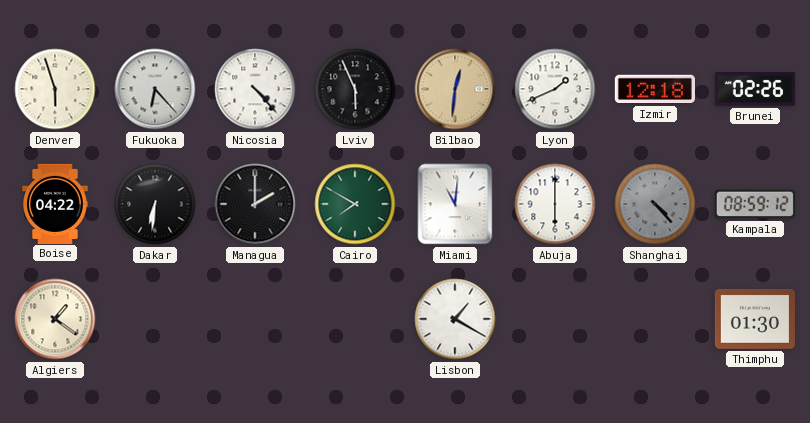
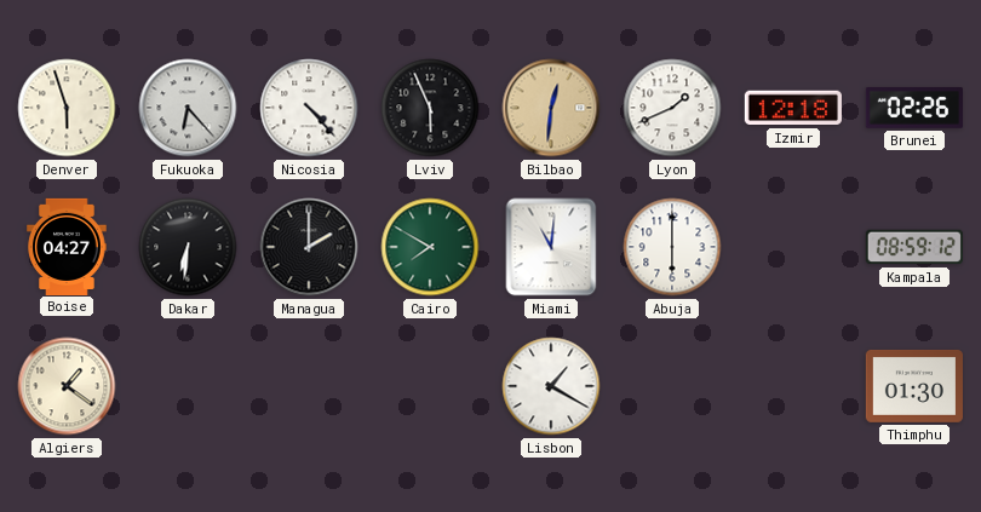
Boise: 04:22 -> 04:27 (67, 246)
Shanghai: 4:23 -> none (655, 204)
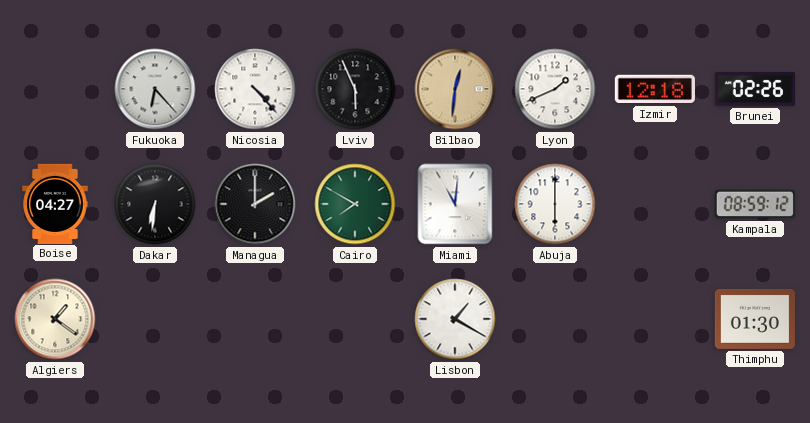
Denver: 5:57 -> none (67, 108)
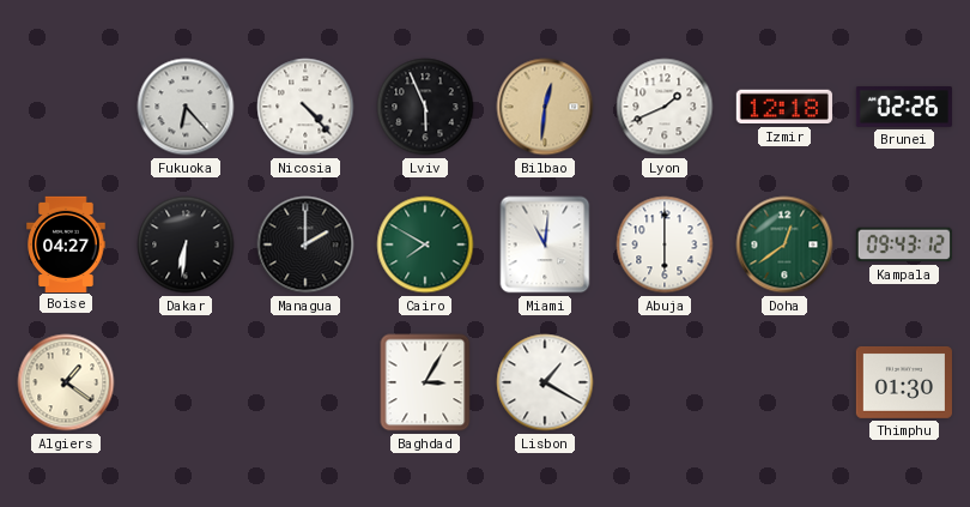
Doha: none -> 12:39 (784, 245)
Kampala: 08:59 -> 09:43 (904, 245)
Baghdad: none -> 3:05 (425, 382)
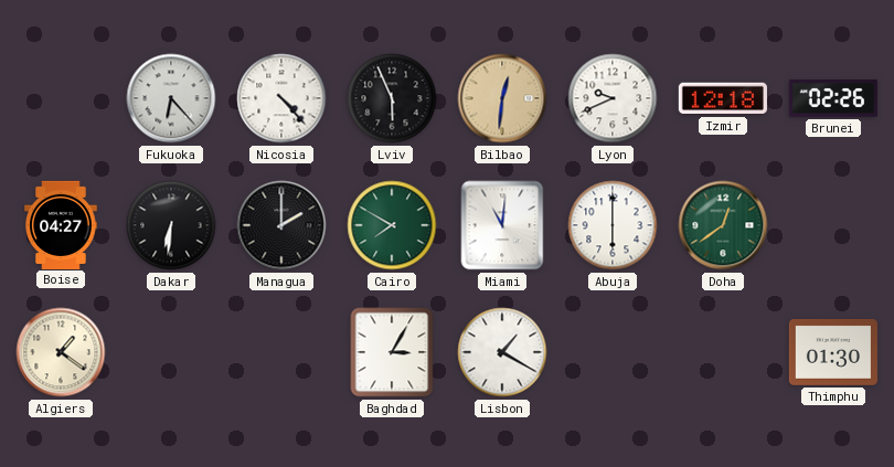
Lyon: 1:41 -> 9:41 (613, 98)
Kampala: 09:43 -> none (904, 245)
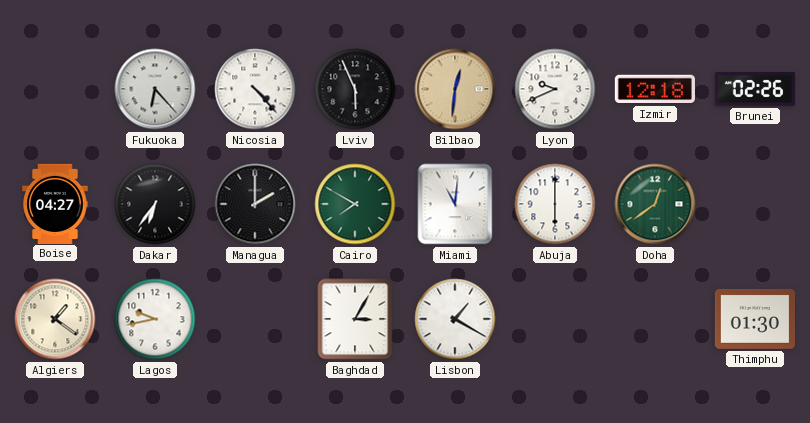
Dakar: 6:31 -> 6:36 (155, 204)
Lagos: none -> 9:43 (155, 319)
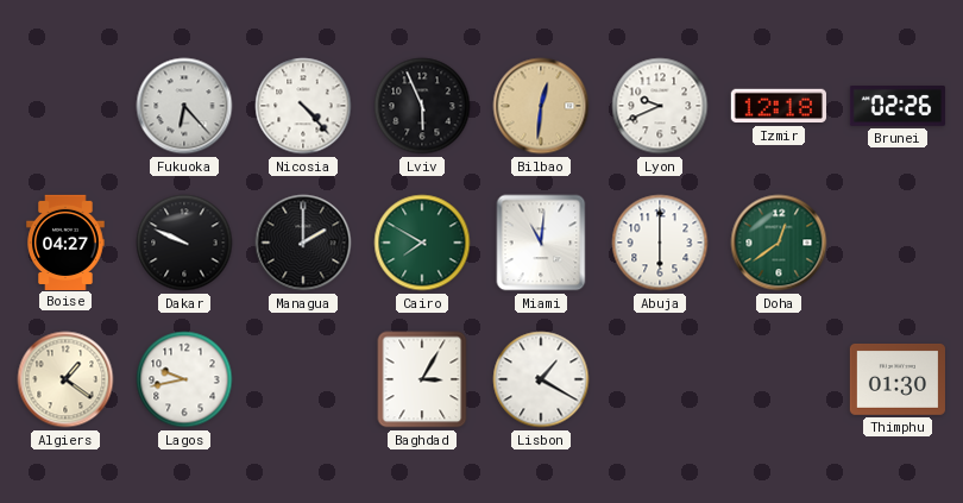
Dakar: 6:36 -> 9:49 (184, 243)
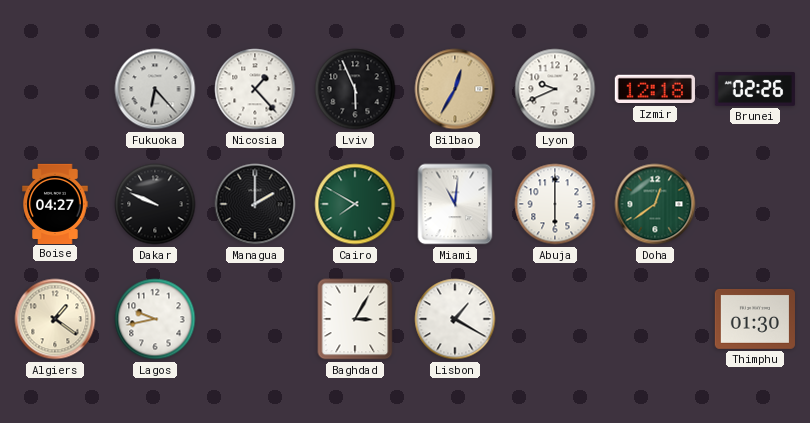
Nicosia: 4:23 -> 1:23 (255, 89)
Bilbao: 12:31 -> 12:35 (455, 89)
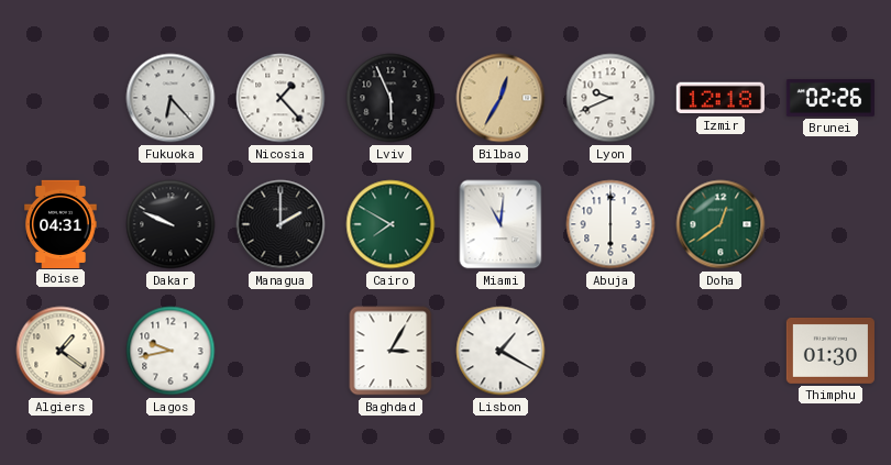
Boise: 04:27 -> 04:31 (61, 223)
